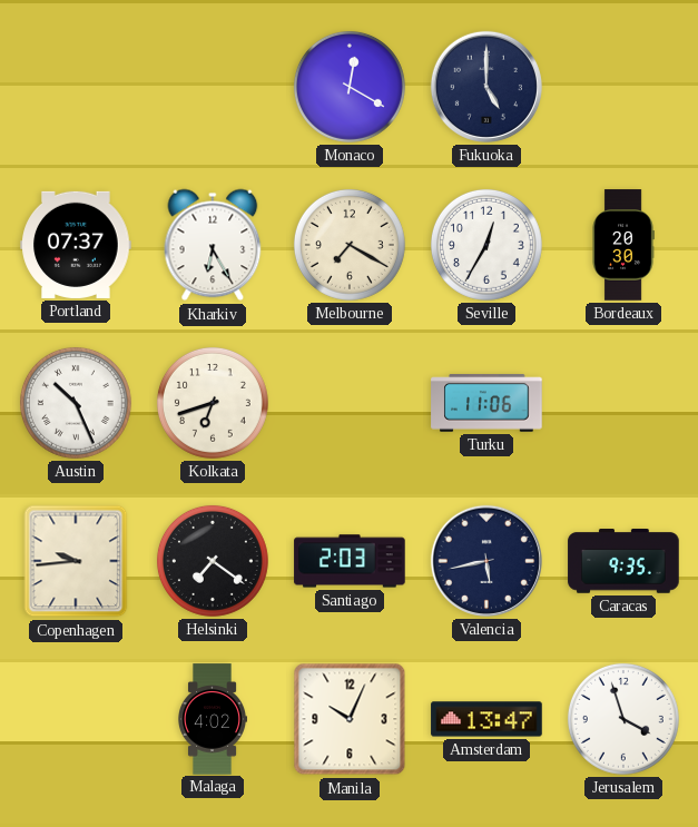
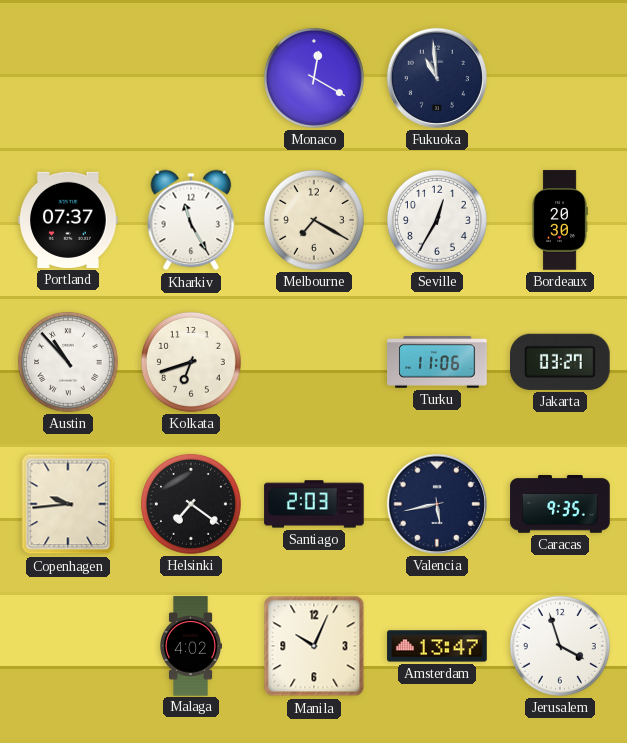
Fukuoka: 5:00 -> 10:59 (437, 78)
Kharkiv: 6:25 -> 11:25 (191, 220)
Austin: 10:26 -> 10:53 (68, 362)
Jakarta: none -> 03:27 (561, 362)
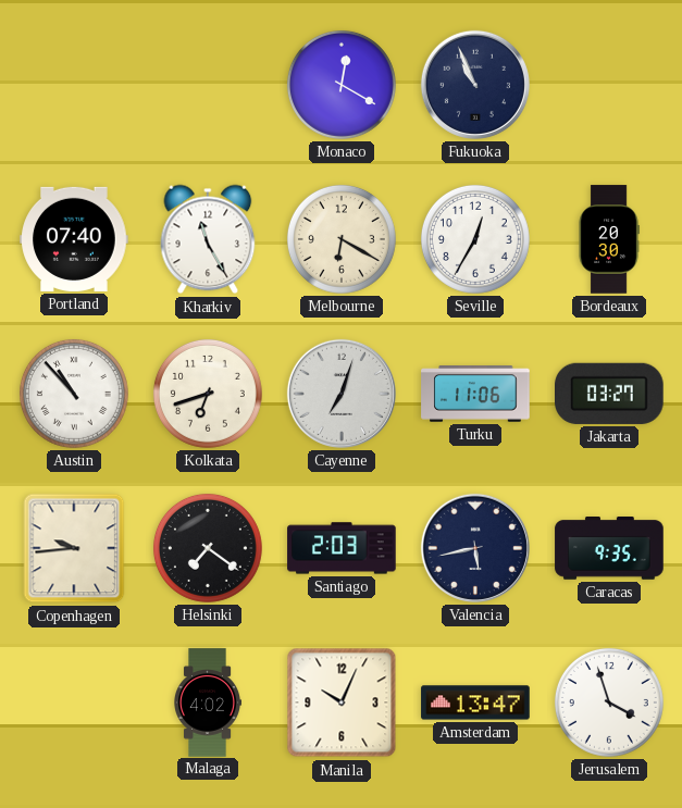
Fukuoka: 10:59 -> 10:56 (475, 85)
Portland: 07:37 -> 07:40 (74, 239)
Melbourne: 7:20 -> 6:20 (342, 239)
Cayenne: none -> 7:03 (342, 394)
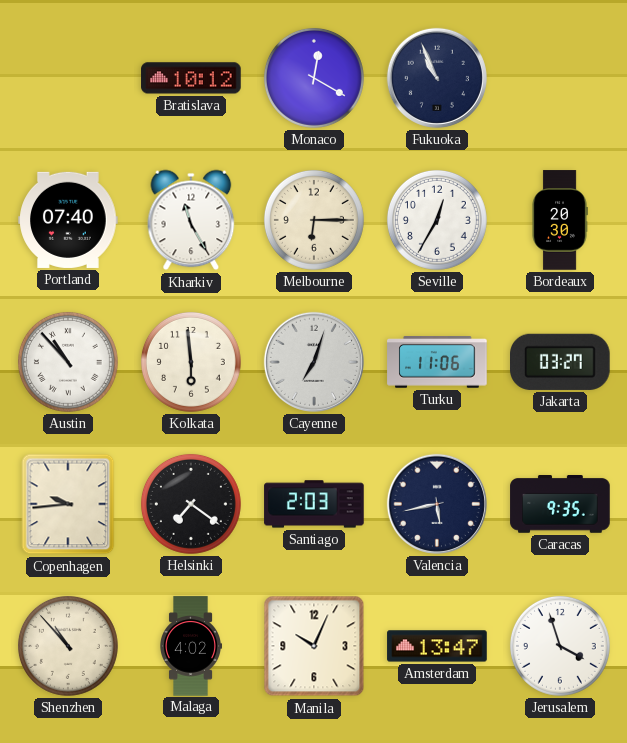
Bratislava: none -> 10:12 (191, 78)
Melbourne: 6:20 -> 6:15 (314, 220)
Kolkata: 6:42 -> 5:59 (191, 362)
Shenzhen: none -> 10:53 (68, 646)
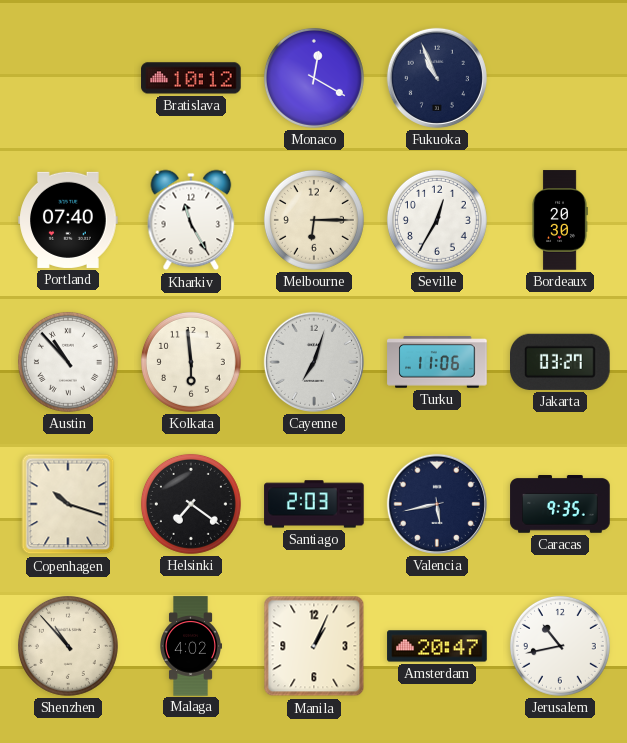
Copenhagen: 9:44 -> 10:18 (68, 504)
Manila: 10:04 -> 1:04 (314, 646)
Amsterdam: 13:47 -> 20:47 (437, 646)
Jerusalem: 3:57 -> 10:43 (560, 646)
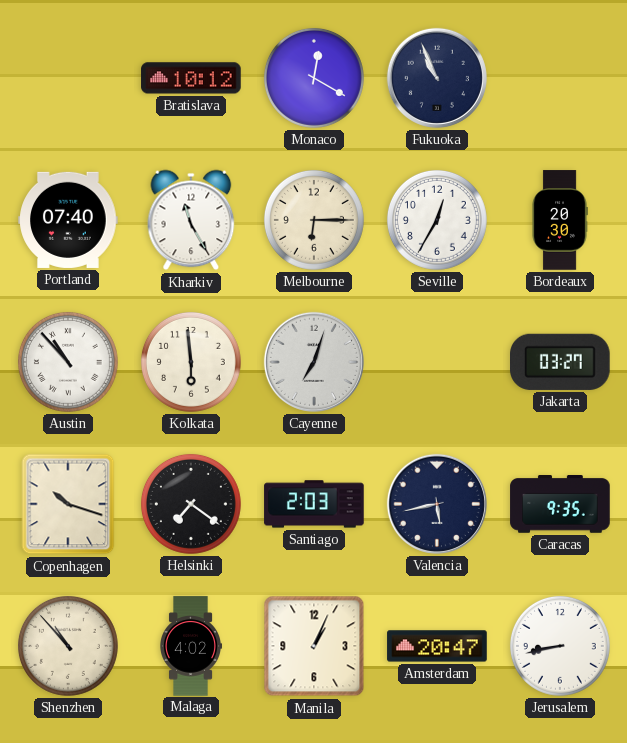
Turku: 11:06 -> none (437, 362)
Jerusalem: 10:43 -> 8:43 (560, 646)
